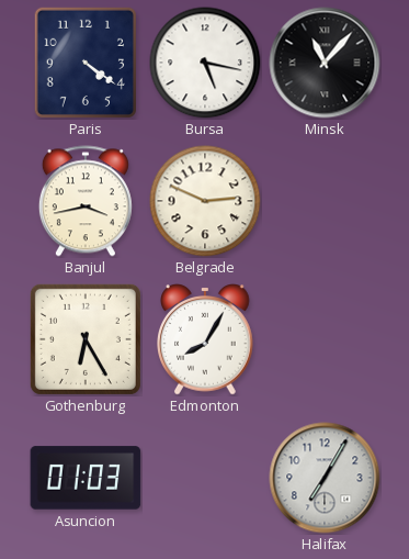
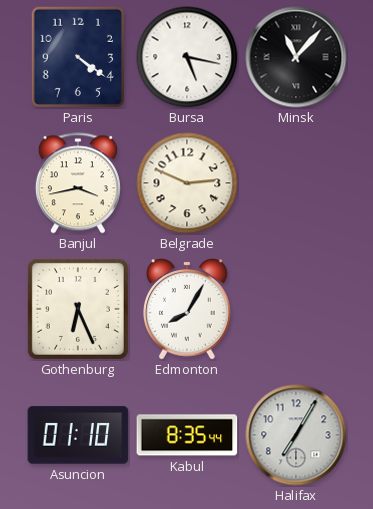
Gothenburg: 6:25 -> 6:26 (78, 309)
Asuncion: 01:03 -> 01:10 (78, 435)
Kabul: none -> 8:35 (187, 435)
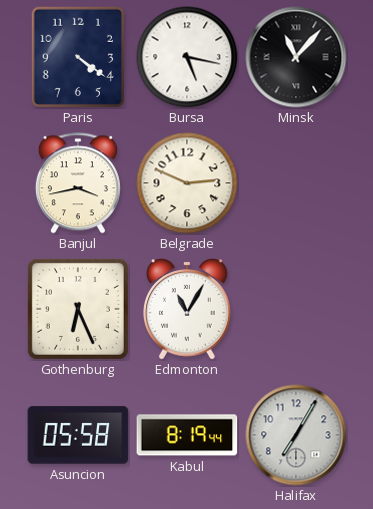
Edmonton: 8:05 -> 11:05 (188, 309)
Asuncion: 01:10 -> 05:58 (78, 435)
Kabul: 8:35 -> 8:19 (187, 435)
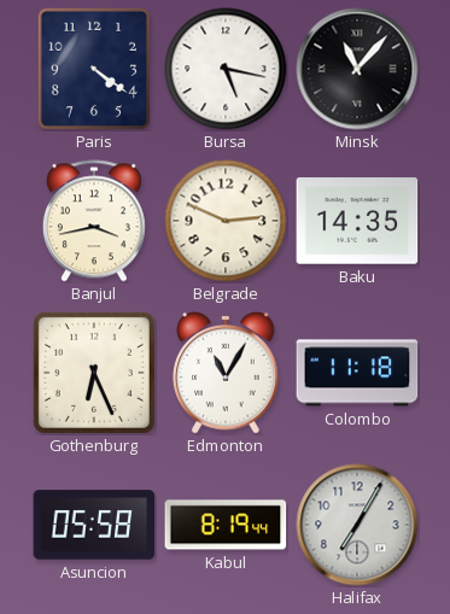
Baku: none -> 14:35 (357, 221)
Colombo: none -> 11:18 (357, 373)
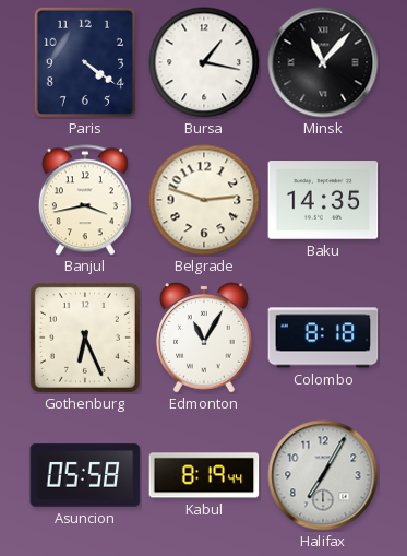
Bursa: 5:17 -> 1:17 (204, 62)
Belgrade: 2:49 -> 2:48 (204, 200)
Colombo: 11:18 -> 8:18 (323, 338)
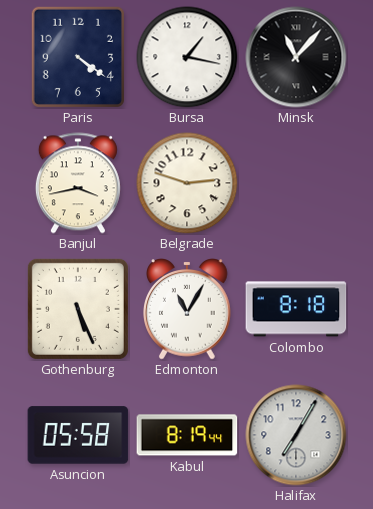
Baku: 14:35 -> none (323, 200)
Gothenburg: 6:26 -> 5:26 (78, 309)
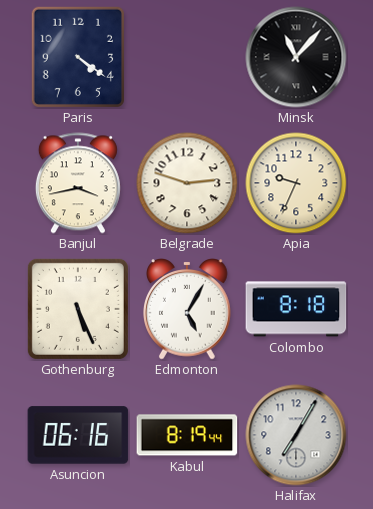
Bursa: 1:17 -> none (187, 57)
Apia: none -> 9:34 (296, 183)
Edmonton: 11:05 -> 5:05 (188, 309)
Asuncion: 05:58 -> 06:16 (78, 435)
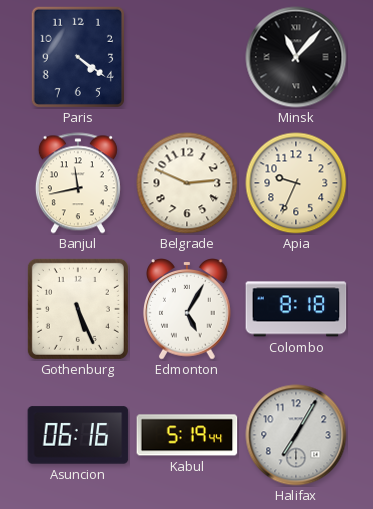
Banjul: 3:43 -> 11:43 (78, 183)
Belgrade: 2:48 -> 2:49 (187, 183)
Kabul: 8:19 -> 5:19 (187, 435)
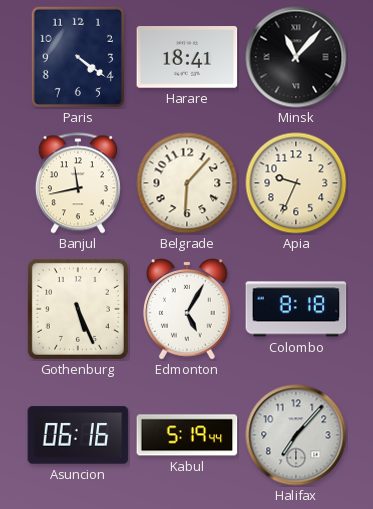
Harare: none -> 18:41 (187, 57)
Belgrade: 2:49 -> 6:07 (187, 183)
Halifax: 7:05 -> 7:07 (296, 435)
